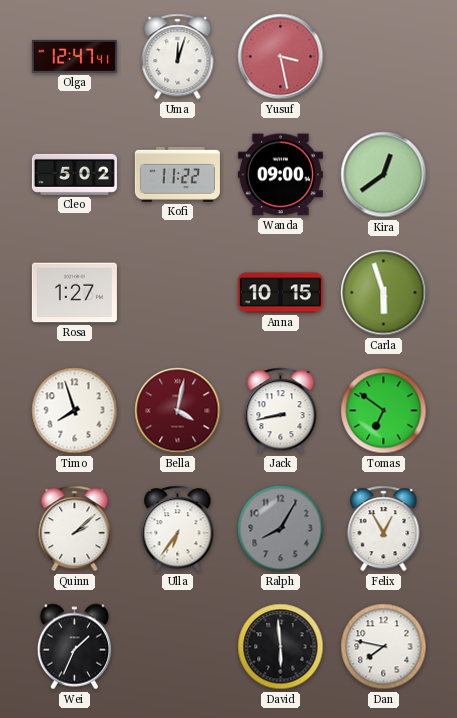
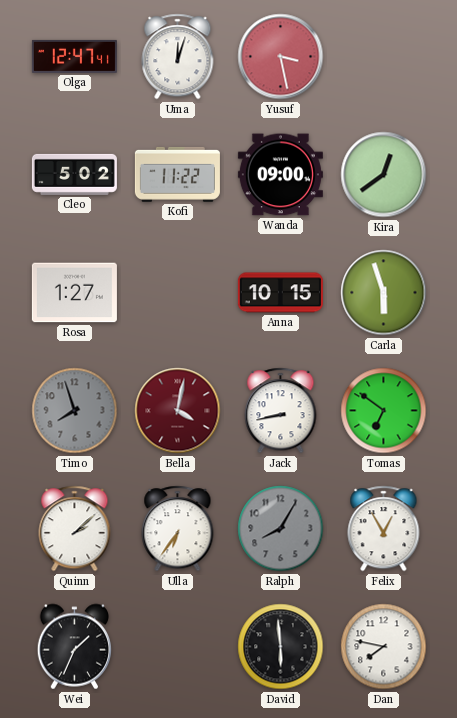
Timo dial: white -> grey (75, 411)
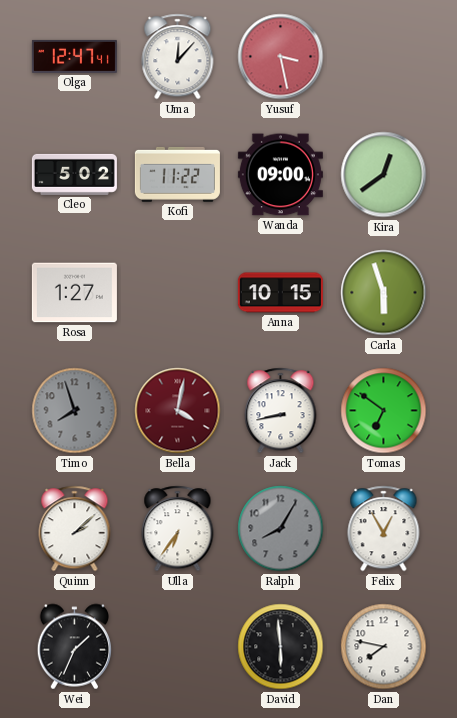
Uma: 12:03 -> 12:07 (178, 57)
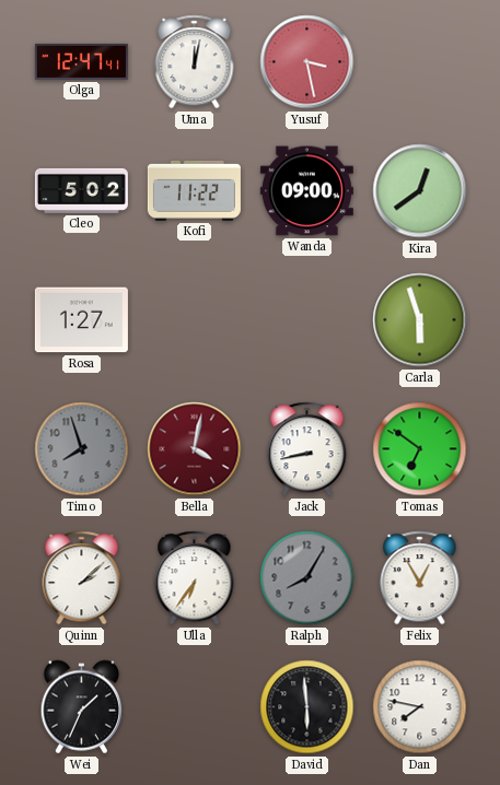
Uma: 12:07 -> 12:02 (195, 62)
Anna: 10:15 -> none (280, 293)
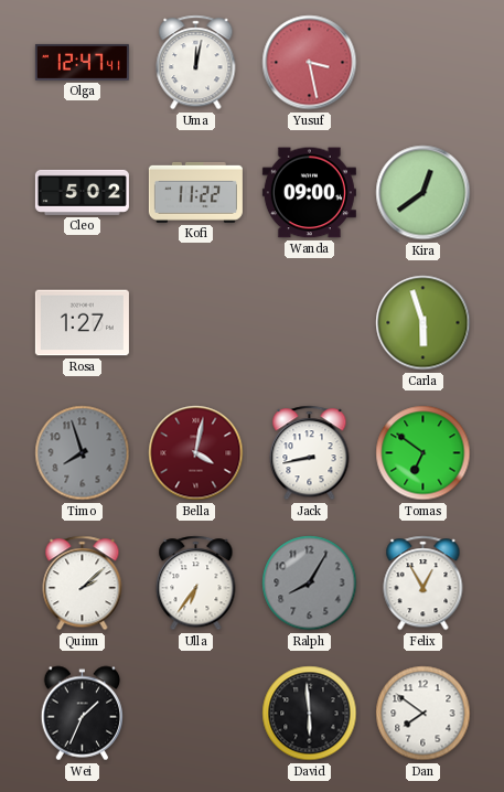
Dan: 7:47 -> 7:51 (423, 714)
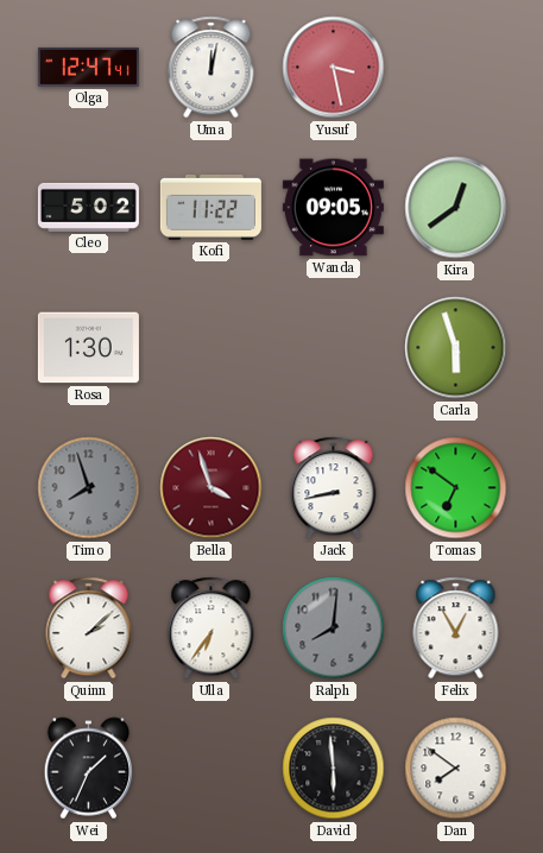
Wanda: 09:00 -> 09:05 (333, 208)
Rosa: 1:27 -> 1:30 (88, 348)
Bella: 4:02 -> 3:57 (211, 488)
Ralph: 8:05 -> 8:01 (334, 628)
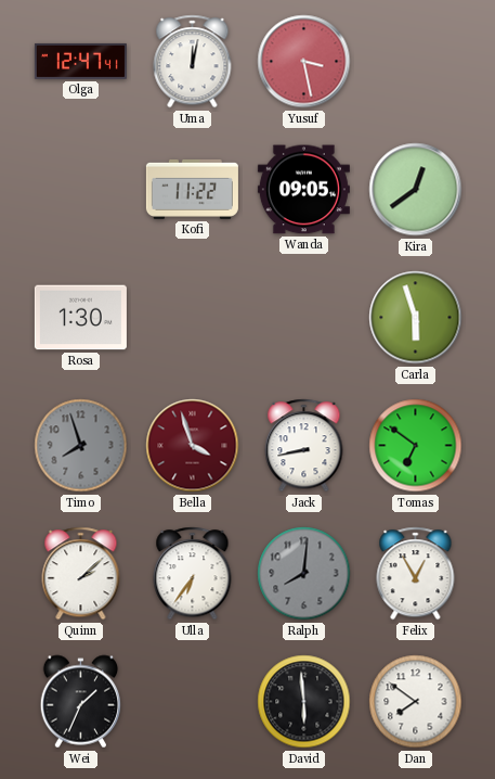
Cleo: 5:02 -> none (88, 207)
